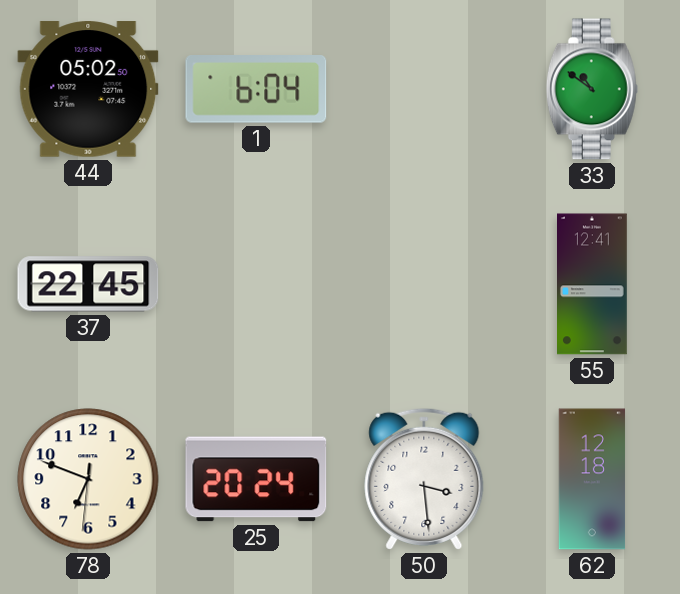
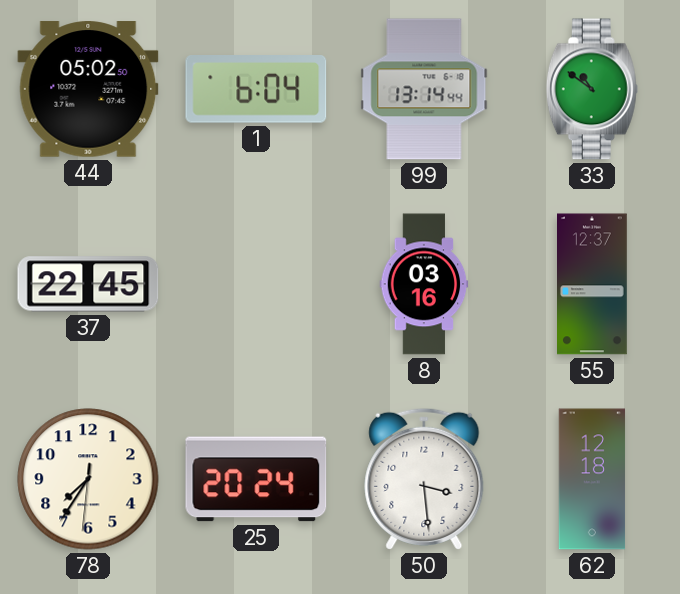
99: none -> 13:14 (424, 89)
8: none -> 03:16 (424, 284)
55: 12:41 -> 12:37 (593, 284)
78: 6:48 -> 7:35 (88, 479)
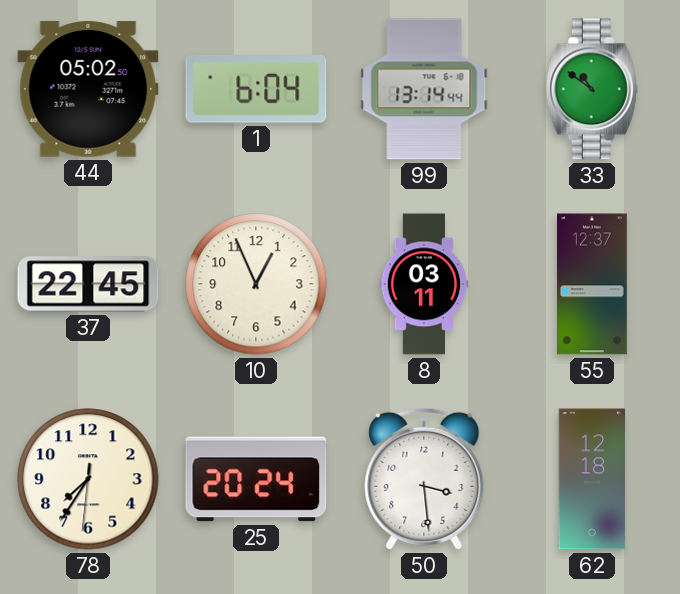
10: none -> 12:56 (256, 284)
8: 03:16 -> 03:11 (424, 284)
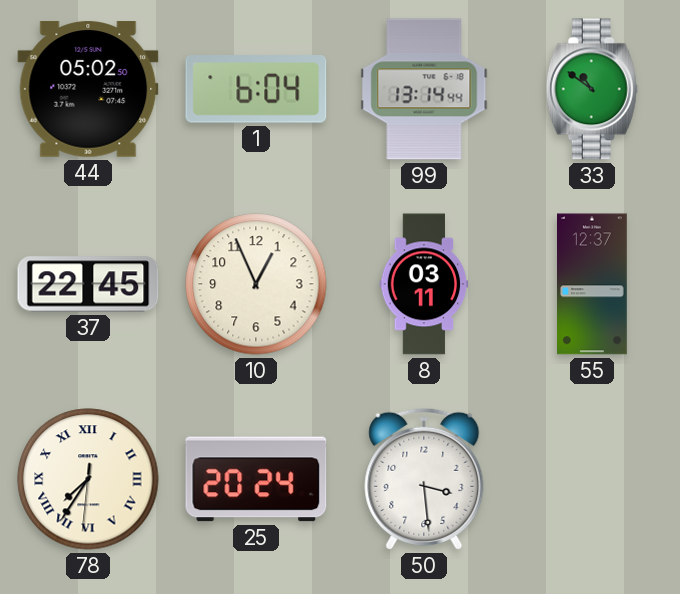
78 numerals: Arabic -> Roman (88, 479)
62: 12:18 -> none (592, 479)
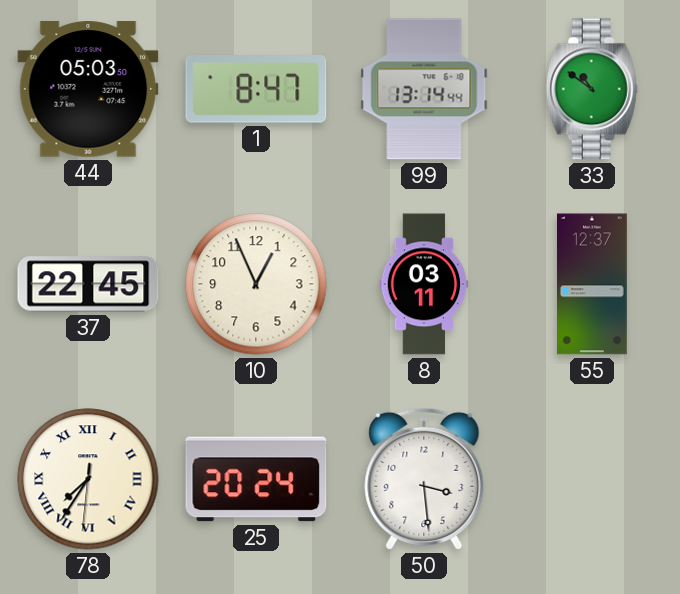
44: 05:02 -> 05:03 (88, 89)
1: 6:04 -> 8:47 (256, 90)
